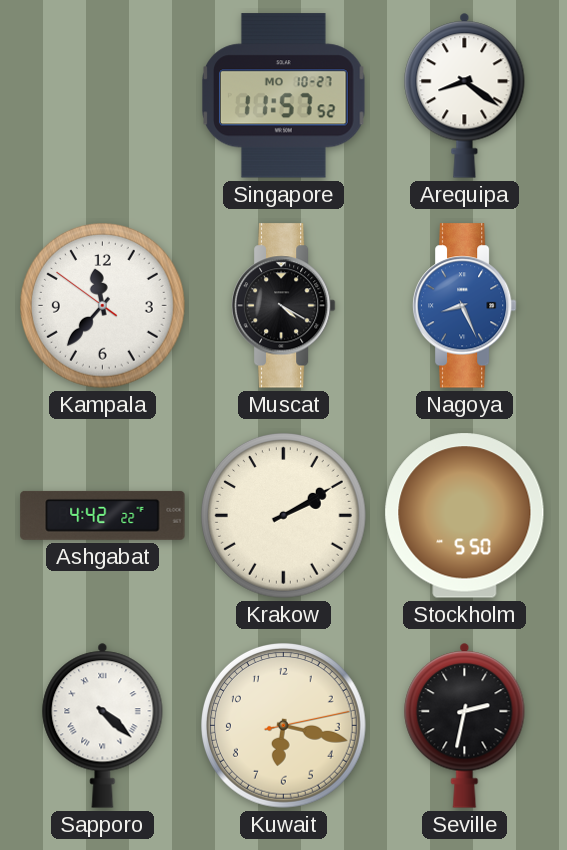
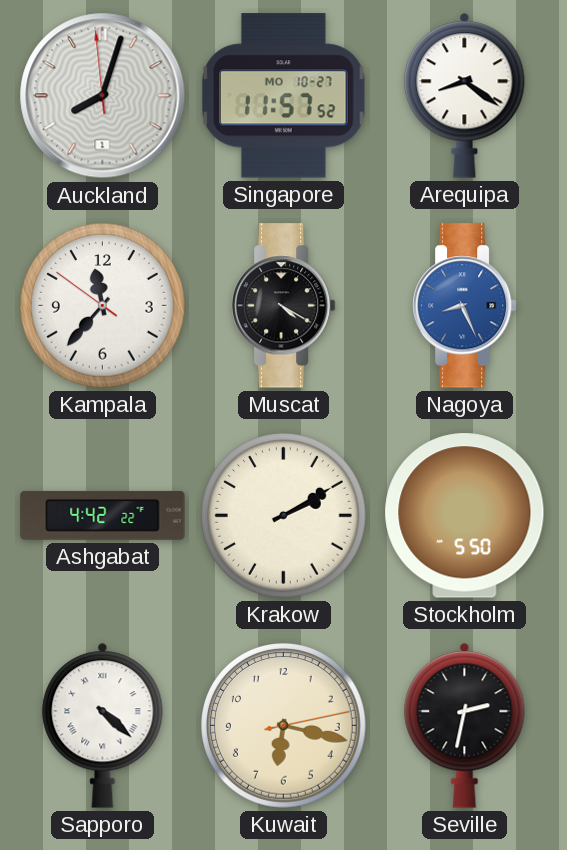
Auckland: none -> 8:02 (103, 96)
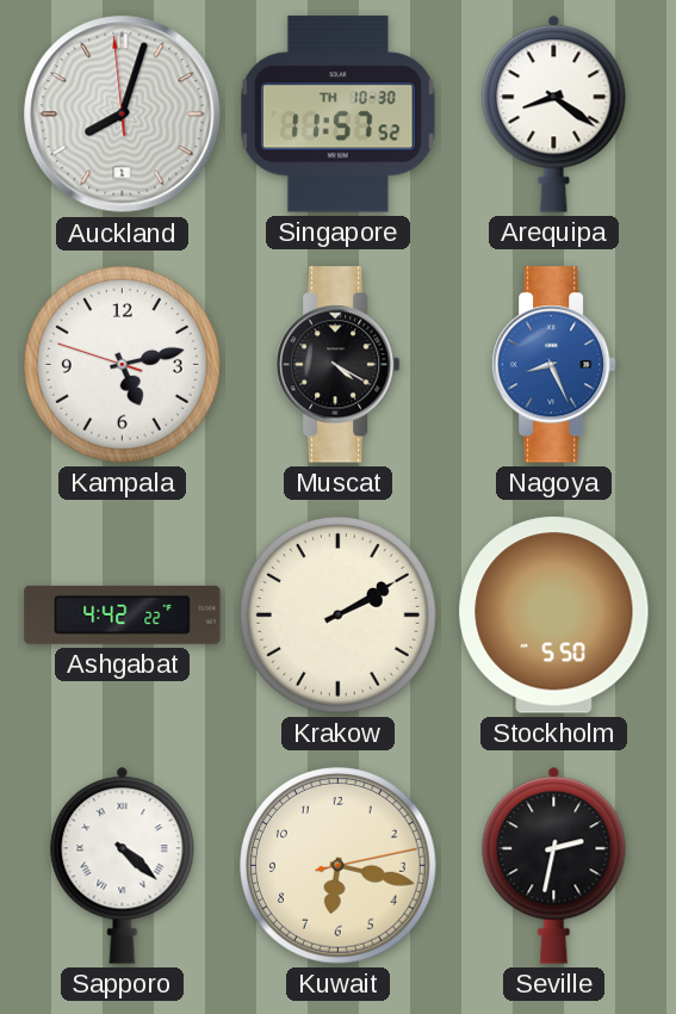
Singapore date: MO 10-27 -> TH 10-30 (339, 115)
Kampala: 11:36 -> 5:12 (123, 365)
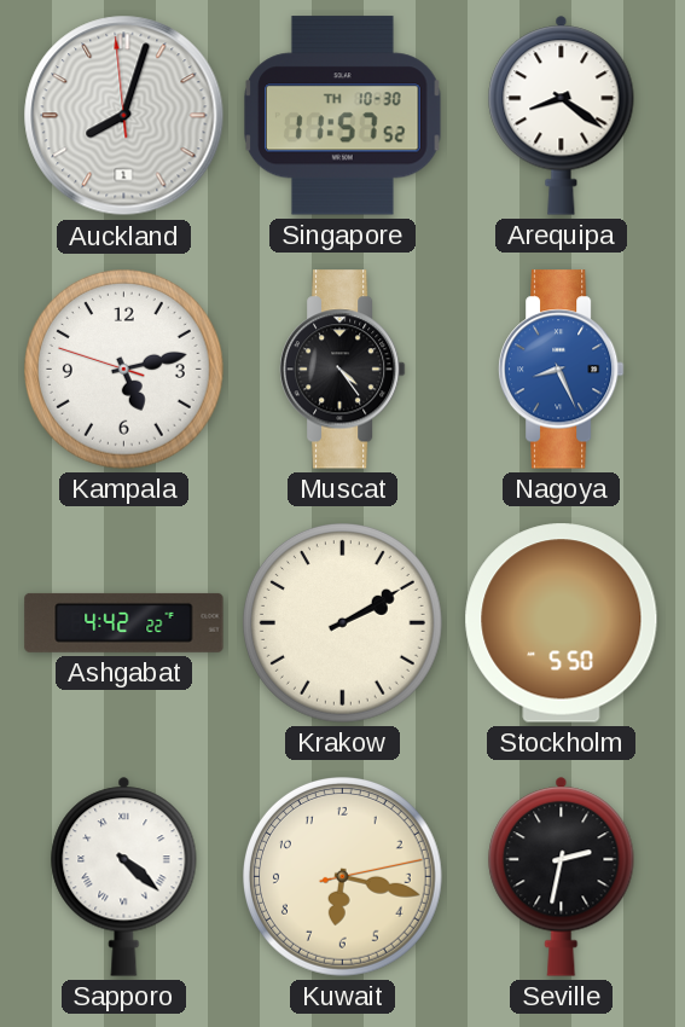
Muscat: 4:20 -> 4:24 (342, 370)
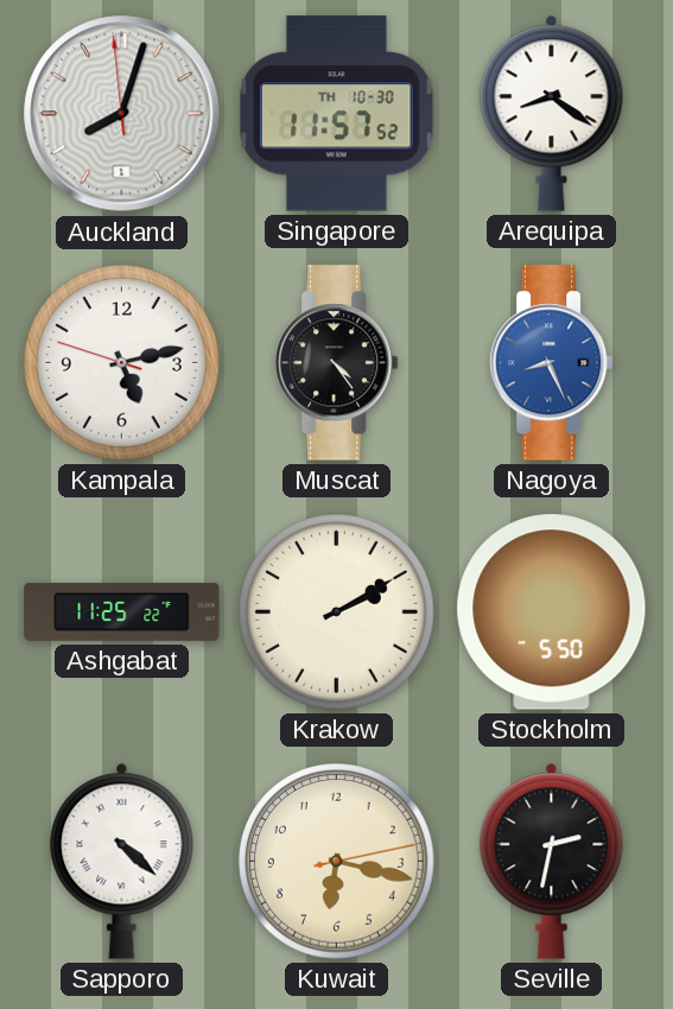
Ashgabat: 4:42 -> 11:25 (122, 611)
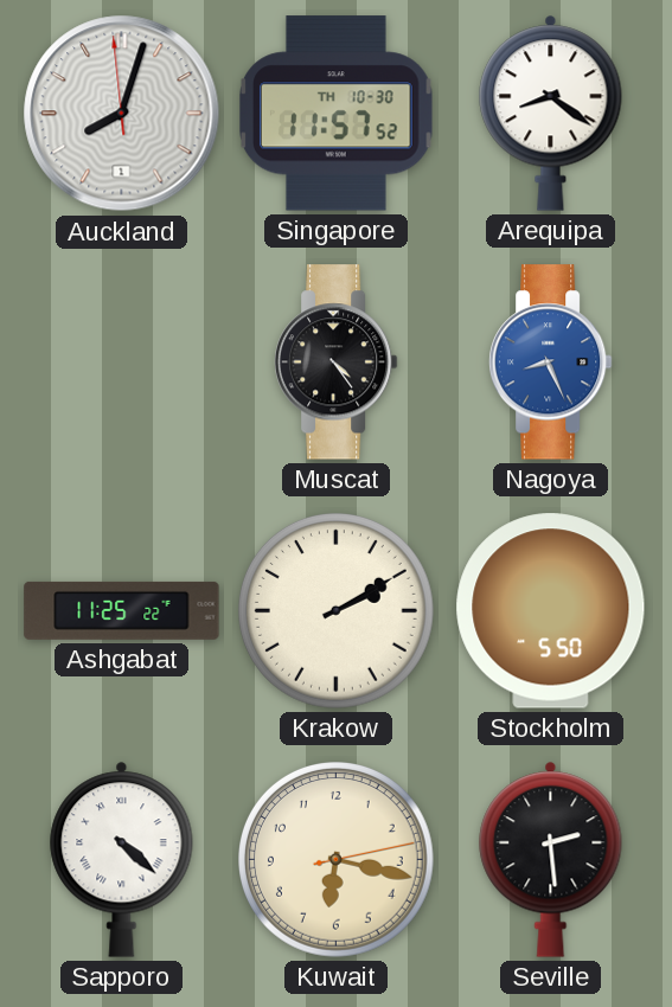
Kampala: 5:12 -> none (122, 363)
Seville: 2:32 -> 2:29 (551, 859)
